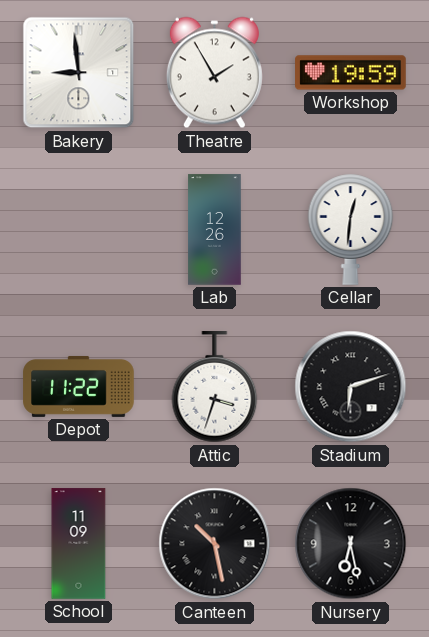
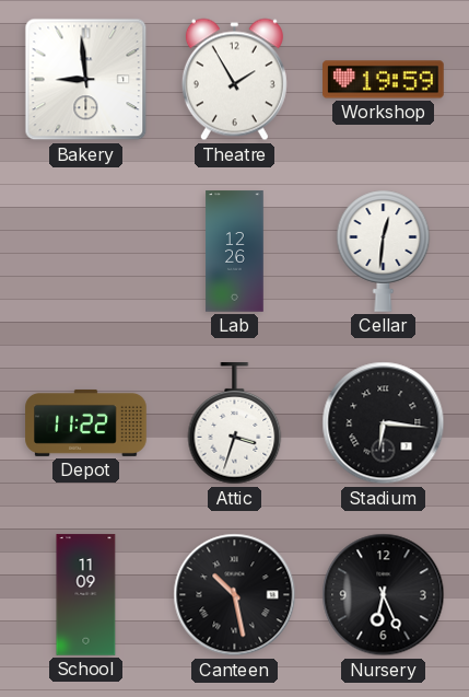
Stadium: 6:12 -> 6:16 (384, 423)
Nursery: 6:28 -> 6:26 (384, 595)
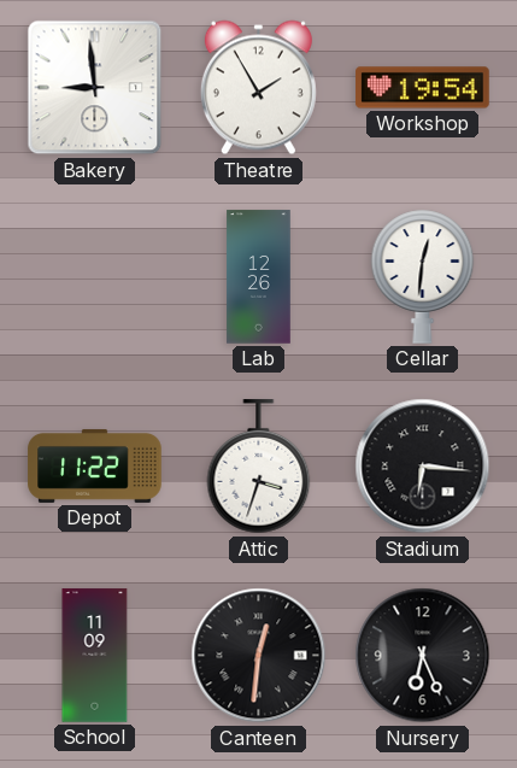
Workshop: 19:59 -> 19:54 (423, 88)
Canteen: 10:28 -> 12:31 (259, 656)
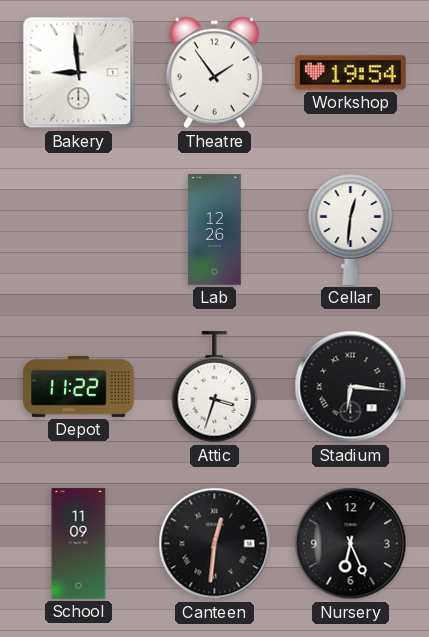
Theatre: 1:55 -> 1:54 (214, 73)
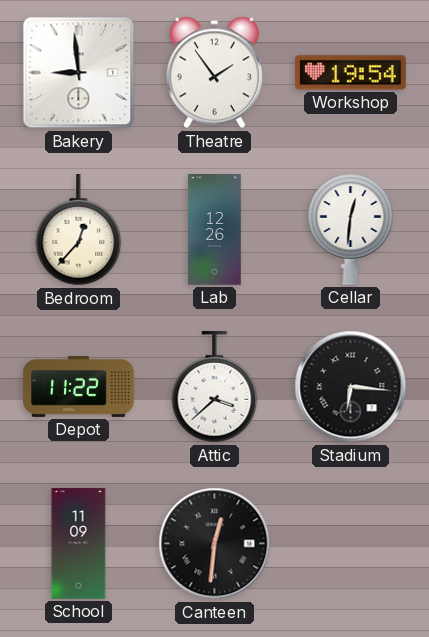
Bedroom: none -> 12:37 (79, 230)
Attic: 3:33 -> 3:38 (215, 387)
Nursery: 6:26 -> none (351, 544)
